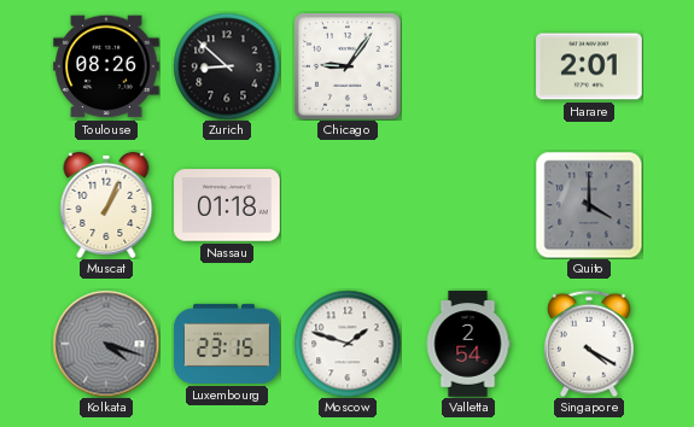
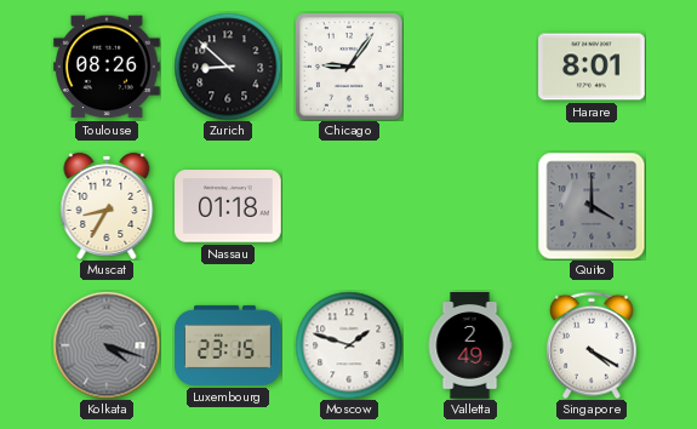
Harare: 2:01 -> 8:01 (592, 67)
Muscat: 1:04 -> 8:35 (107, 206)
Valletta: 2:54 -> 2:49 (470, 345)
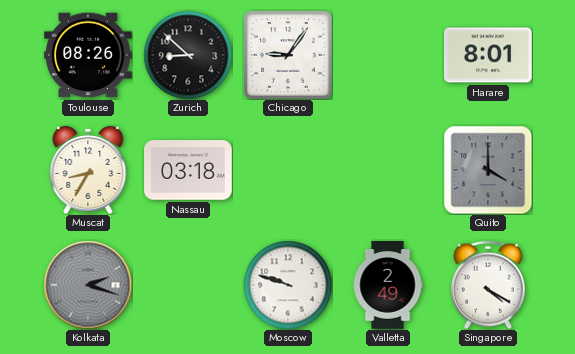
Nassau: 01:18 -> 03:18 (188, 170)
Kolkata: 4:18 -> 2:18 (88, 285)
Luxembourg: 23:15 -> none (228, 345)
Moscow: 1:48 -> 9:48 (288, 285)
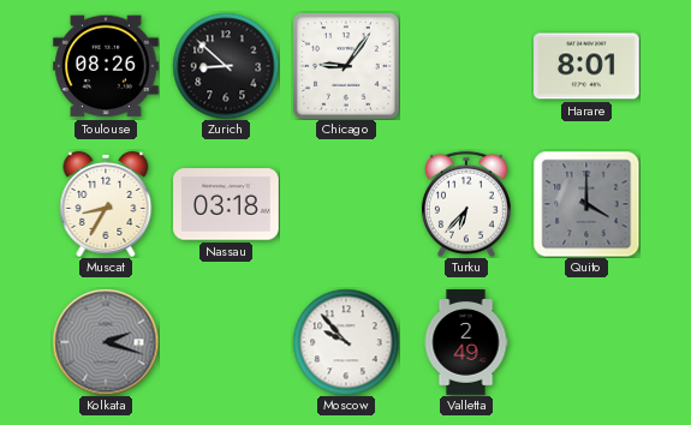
Turku: none -> 6:37 (466, 204)
Moscow: 9:48 -> 9:53 (346, 342)
Singapore: 4:20 -> none (488, 285)
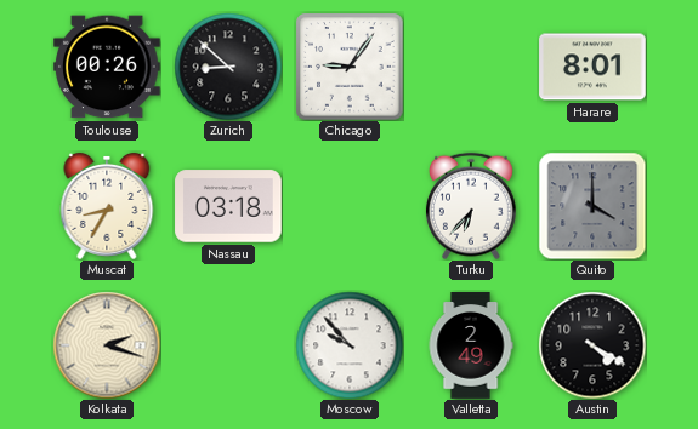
Toulouse: 08:26 -> 00:26 (107, 67)
Kolkata dial: grey -> cream (107, 345)
Austin: none -> 4:20 (592, 345)
